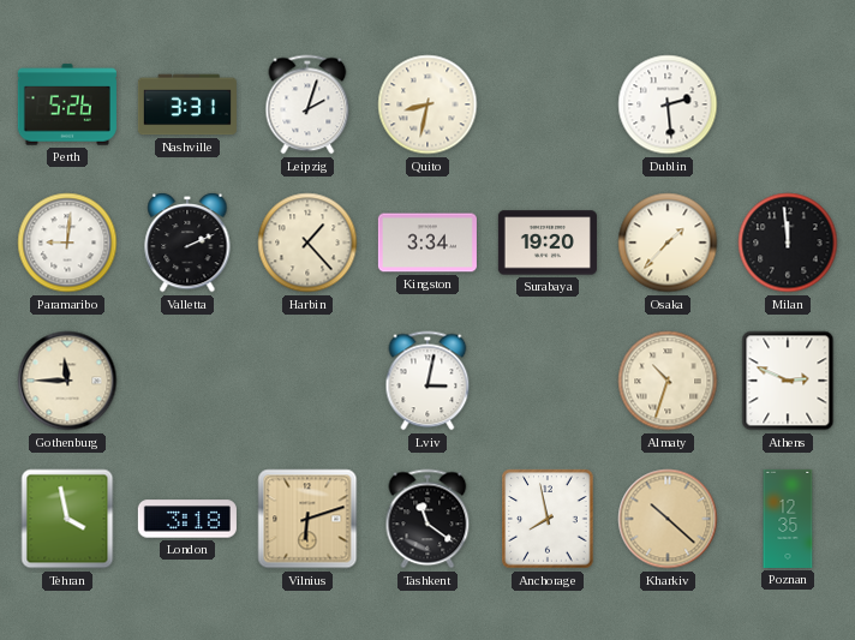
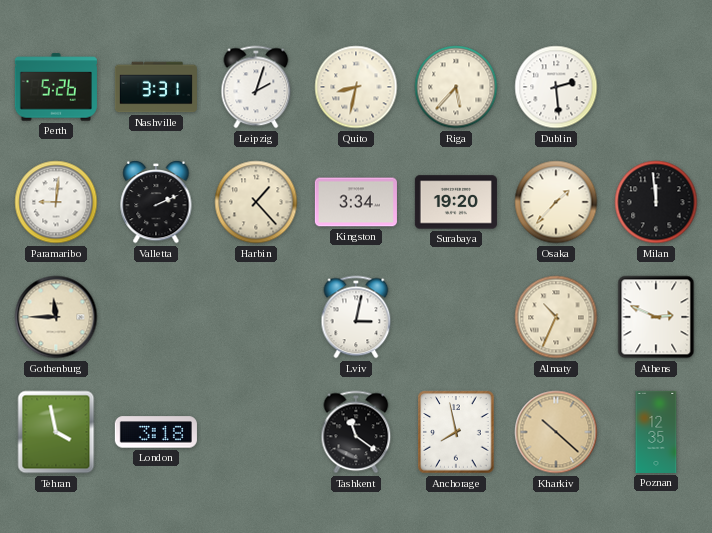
Riga: none -> 5:37 (456, 87)
Almaty: 10:33 -> 10:34 (556, 317)
Vilnius: 6:12 -> none (307, 519)
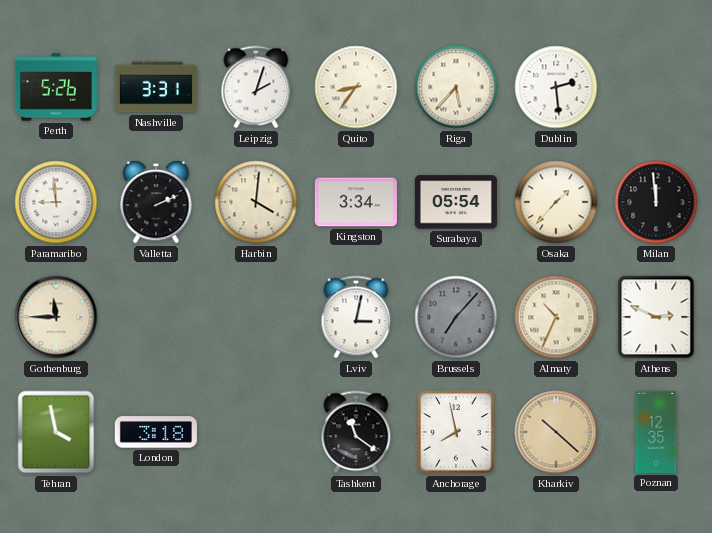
Quito: 8:32 -> 8:36 (356, 87)
Paramaribo: 9:01 -> 8:59 (56, 202)
Harbin: 1:23 -> 4:01 (256, 202)
Surabaya: 19:20 -> 05:54 (456, 202)
Brussels: none -> 7:07 (456, 317)
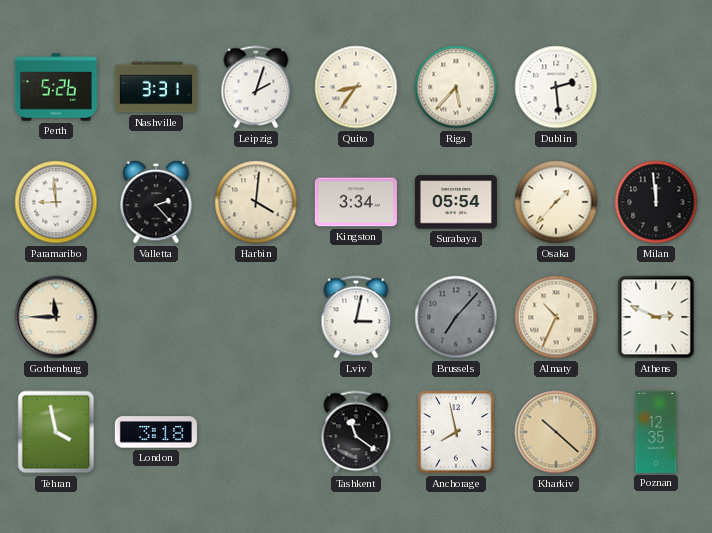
Valletta: 2:11 -> 2:23 (156, 202)
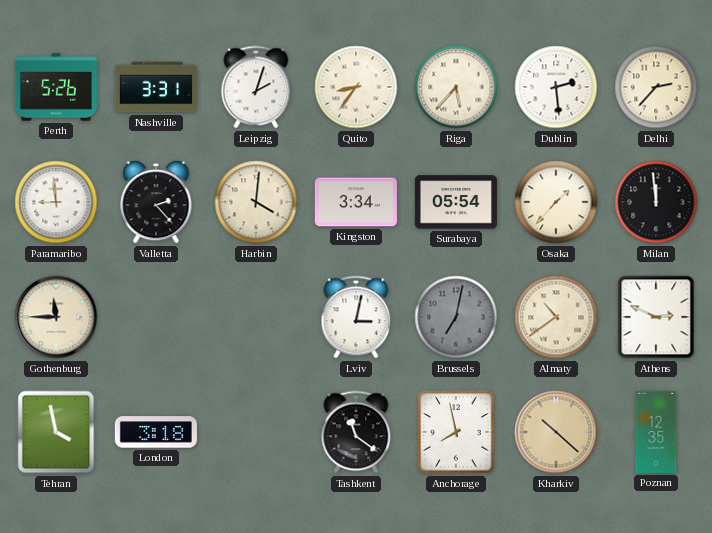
Delhi: none -> 2:37 (656, 87)
Brussels: 7:07 -> 7:02 (456, 317)
Almaty: 10:34 -> 10:39 (556, 317)
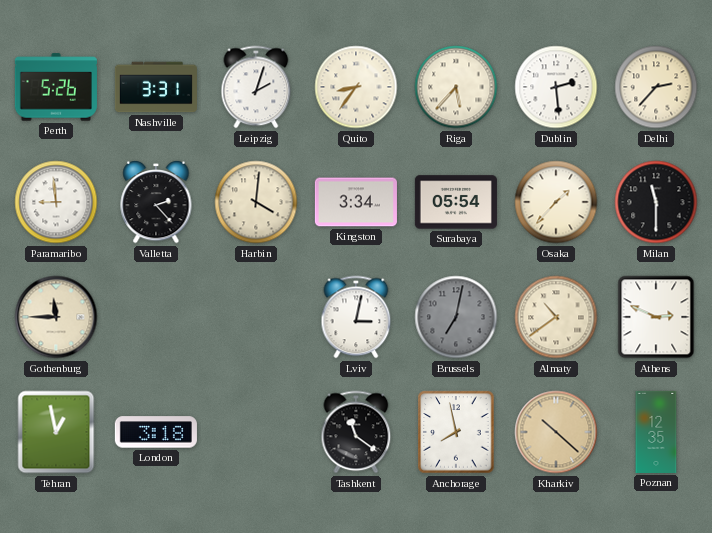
Milan: 11:59 -> 11:30 (656, 202)
Tehran: 3:58 -> 12:58 (56, 432)
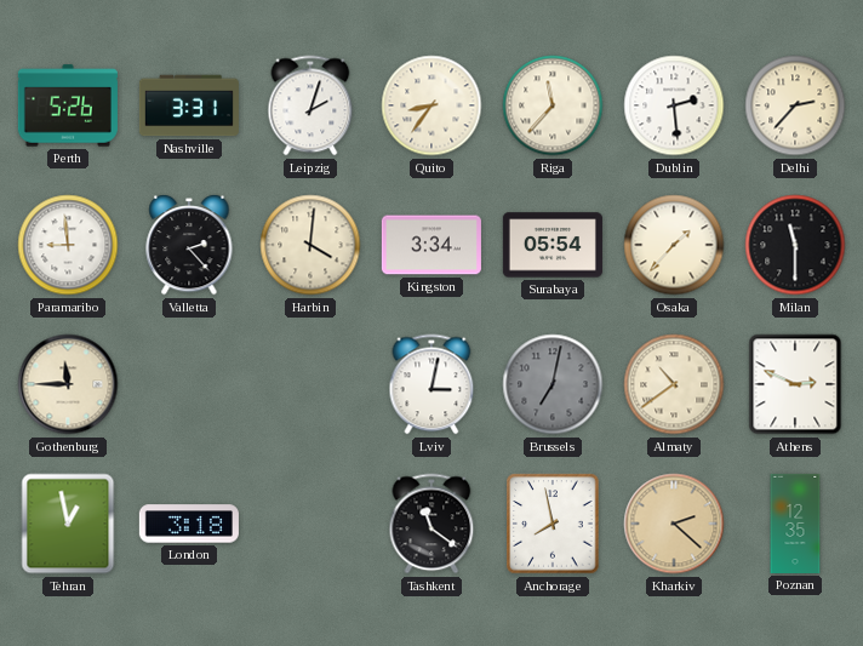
Riga: 5:37 -> 11:37 (553, 105)
Kharkiv: 10:22 -> 2:22 (674, 524)
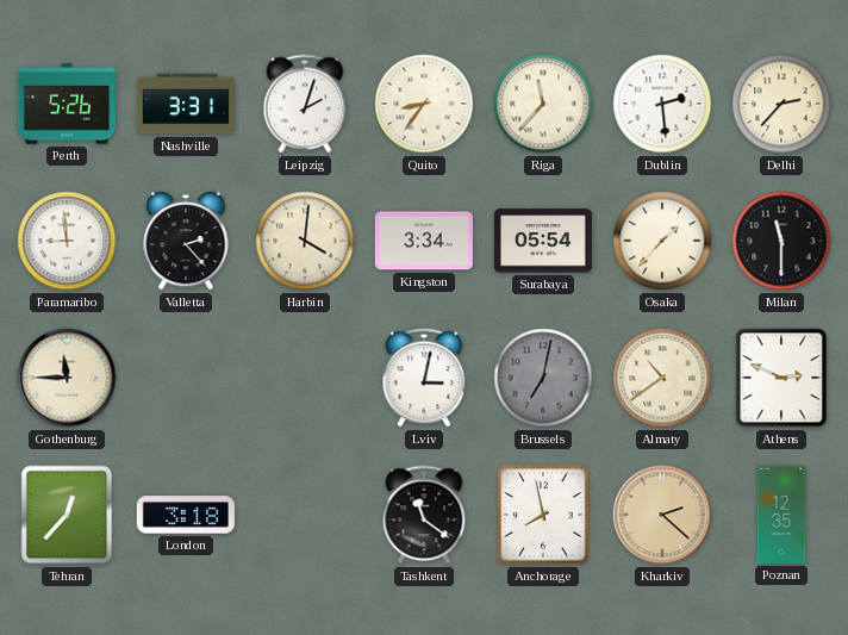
Tehran: 12:58 -> 12:37 (67, 515)
